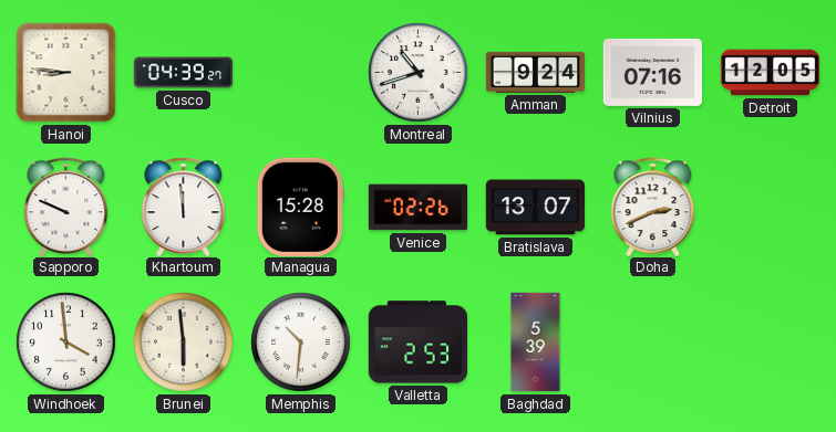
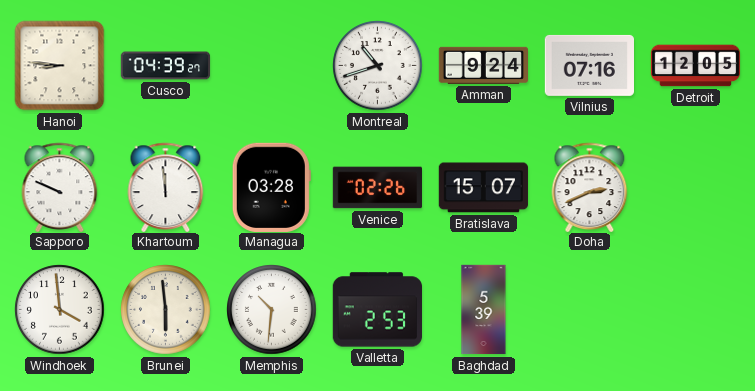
Managua: 15:28 -> 03:28 (271, 187)
Bratislava: 13:07 -> 15:07 (483, 188)
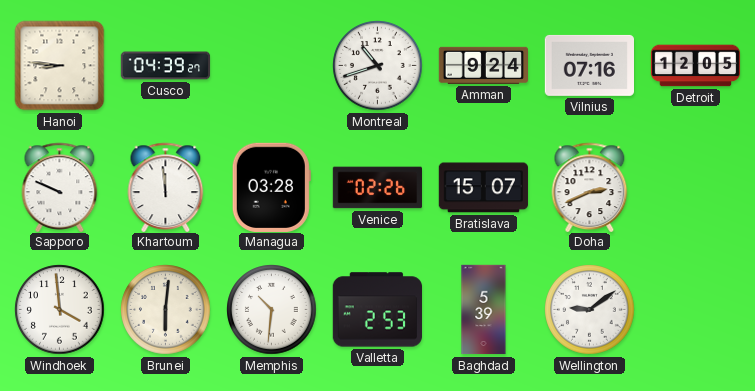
Brunei: 5:59 -> 6:01 (166, 310)
Wellington: none -> 9:09 (590, 310)
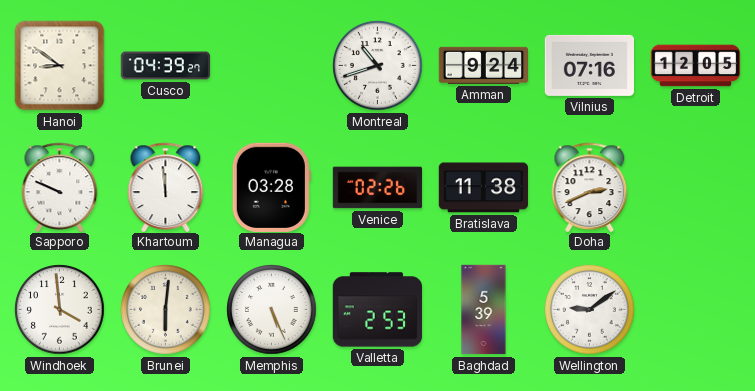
Hanoi: 8:46 -> 8:51 (60, 66)
Bratislava: 15:07 -> 11:38 (483, 188)
Memphis: 10:31 -> 5:26 (272, 310)
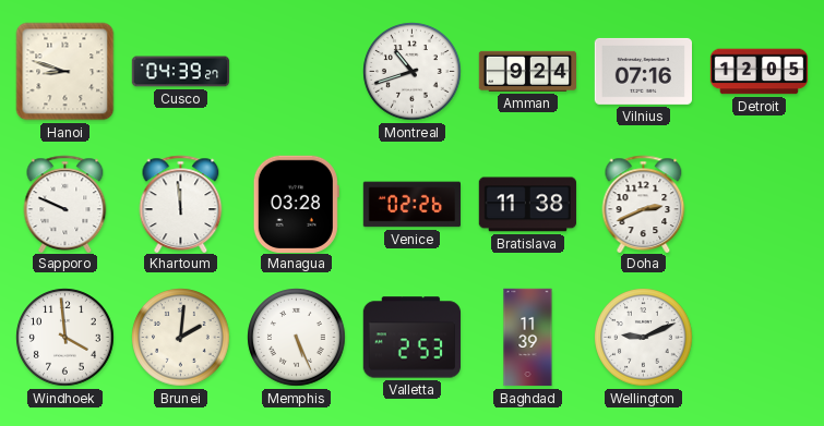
Hanoi: 8:51 -> 8:48 (65, 72)
Brunei: 6:01 -> 2:01 (181, 338)
Baghdad: 5:39 -> 11:39 (528, 338)
Wellington: 9:09 -> 9:11 (644, 338)
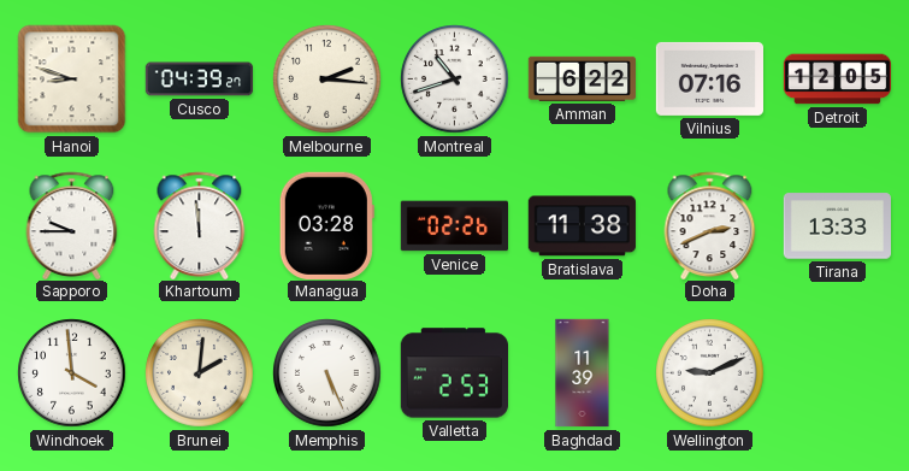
Melbourne: none -> 2:16 (327, 80)
Amman: 9:24 -> 6:22 (582, 78)
Sapporo: 9:49 -> 9:45 (72, 225)
Tirana: none -> 13:33 (837, 226)
